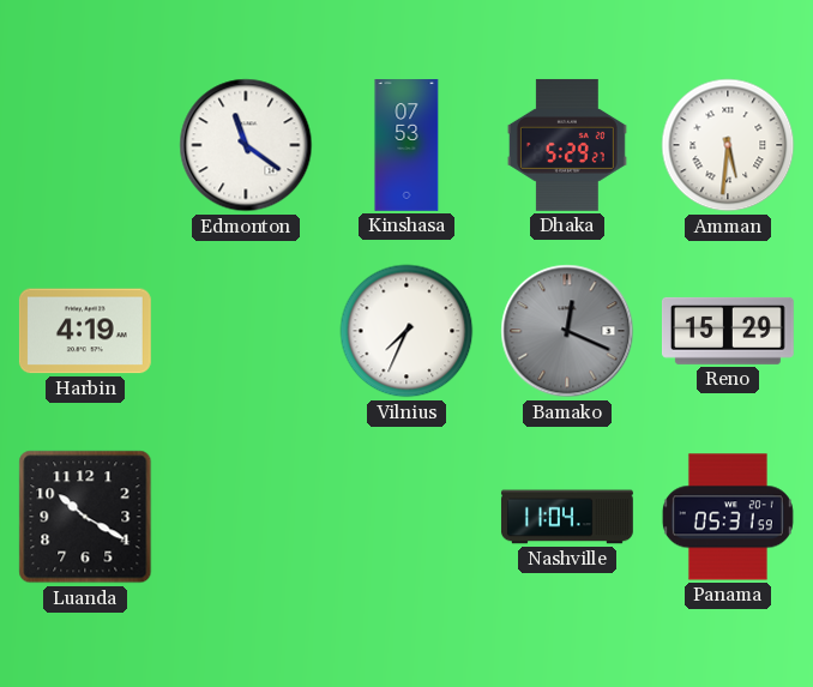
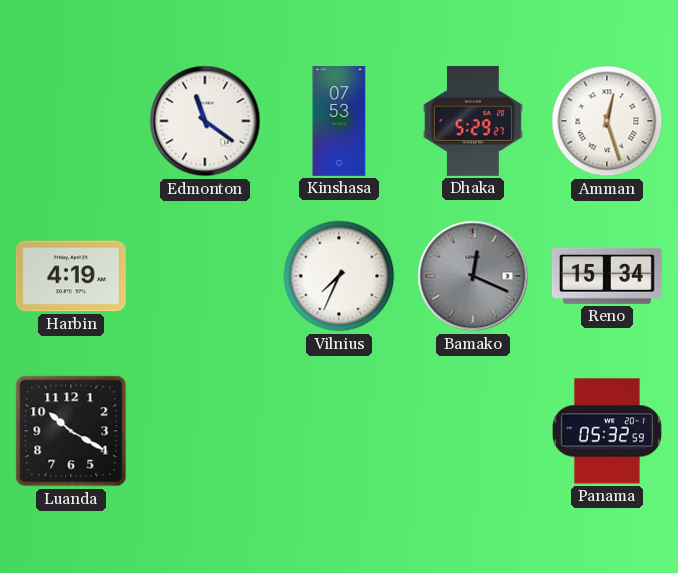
Amman: 5:31 -> 12:27 (607, 121)
Reno: 15:29 -> 15:34 (607, 276)
Nashville: 11:04 -> none (567, 517)
Panama: 05:31 -> 05:32 (607, 431)
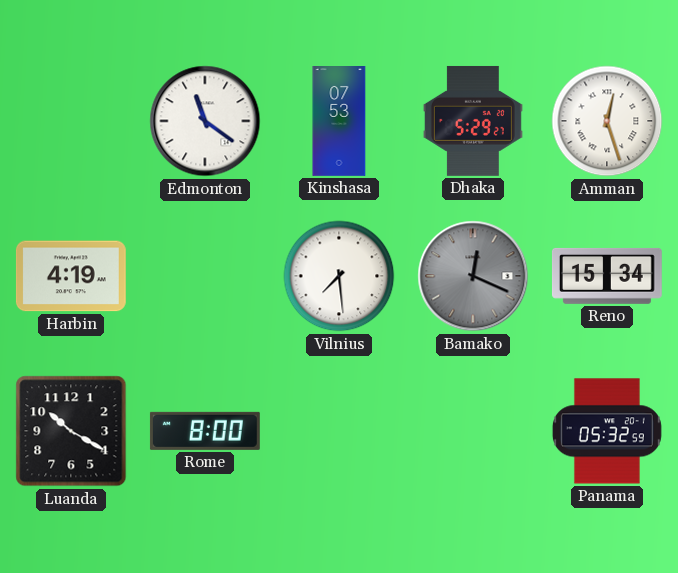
Vilnius: 7:34 -> 7:29 (339, 276)
Rome: none -> 8:00 (205, 431)
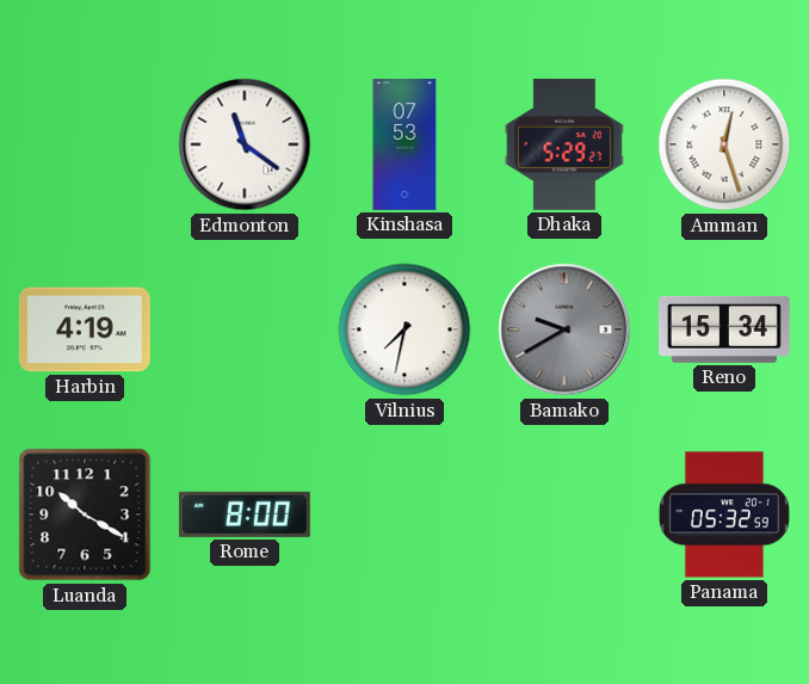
Vilnius: 7:29 -> 7:32 (404, 329)
Bamako: 12:19 -> 9:40 (564, 329)
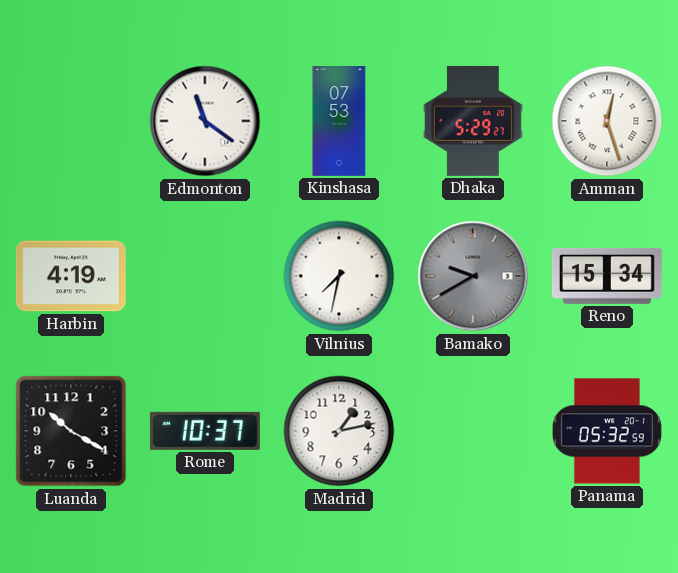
Rome: 8:00 -> 10:37 (205, 431)
Madrid: none -> 1:13 (339, 431)
